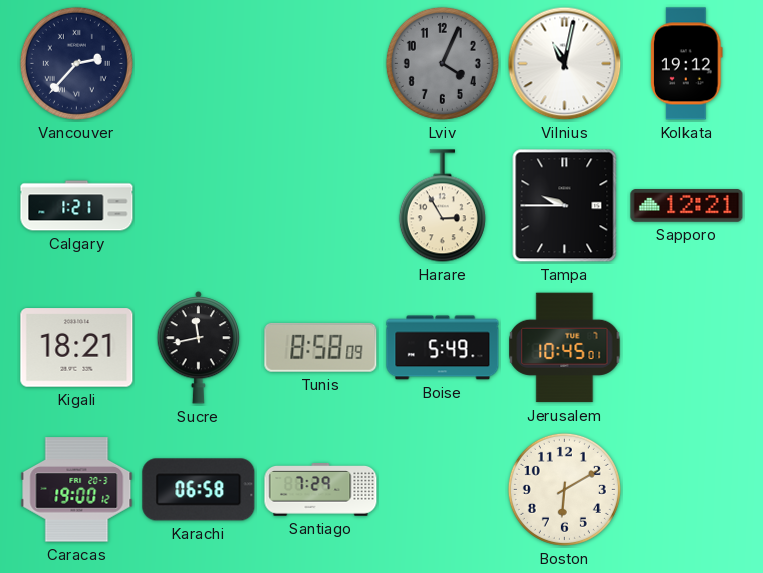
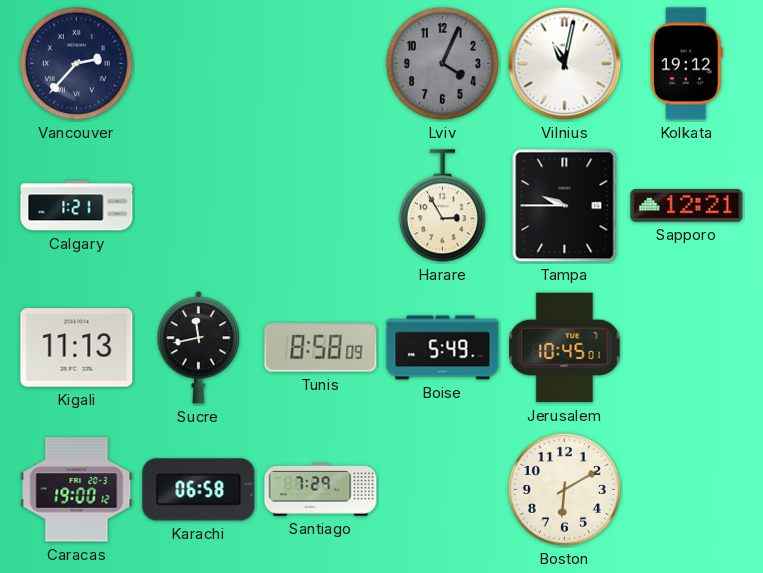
Kigali: 18:21 -> 11:13 (77, 348)
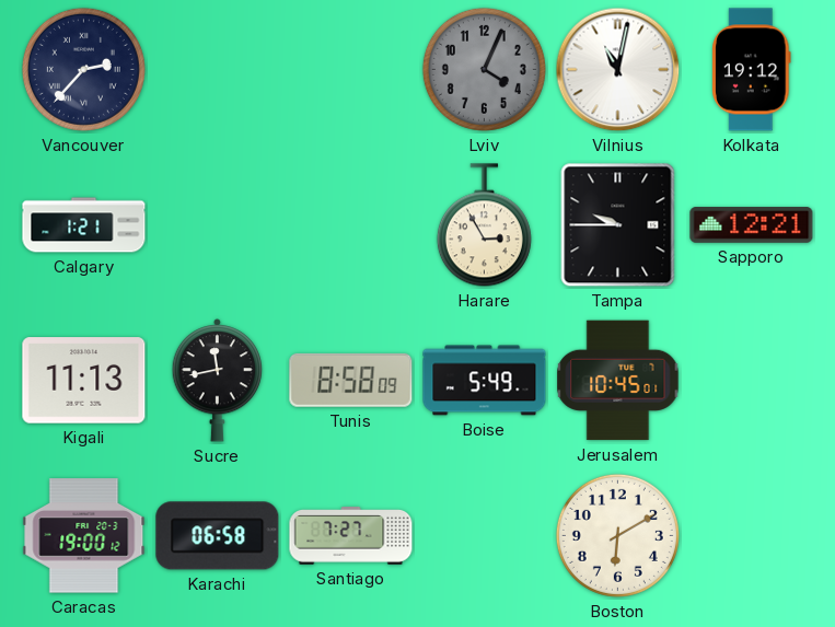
Santiago: 7:29 -> 7:27 (351, 536)
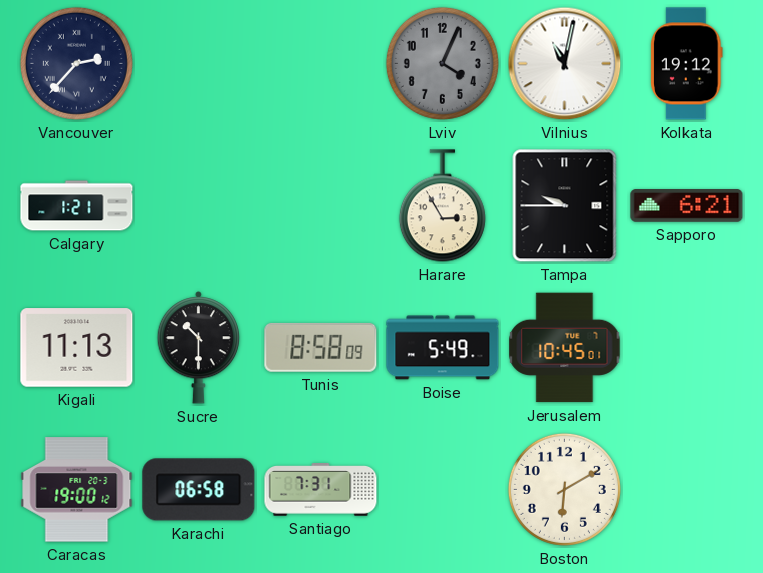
Sapporo: 12:21 -> 6:21 (687, 206)
Sucre: 11:43 -> 10:30 (199, 348)
Santiago: 7:27 -> 7:31 (321, 490)
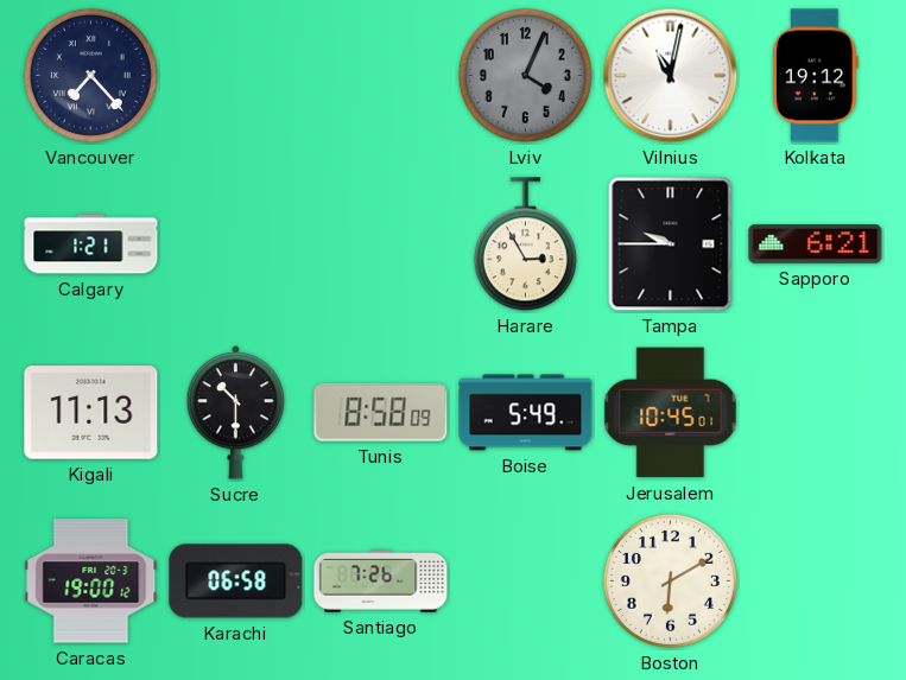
Vancouver: 2:37 -> 7:23 (90, 75)
Santiago: 7:31 -> 7:26 (381, 582)
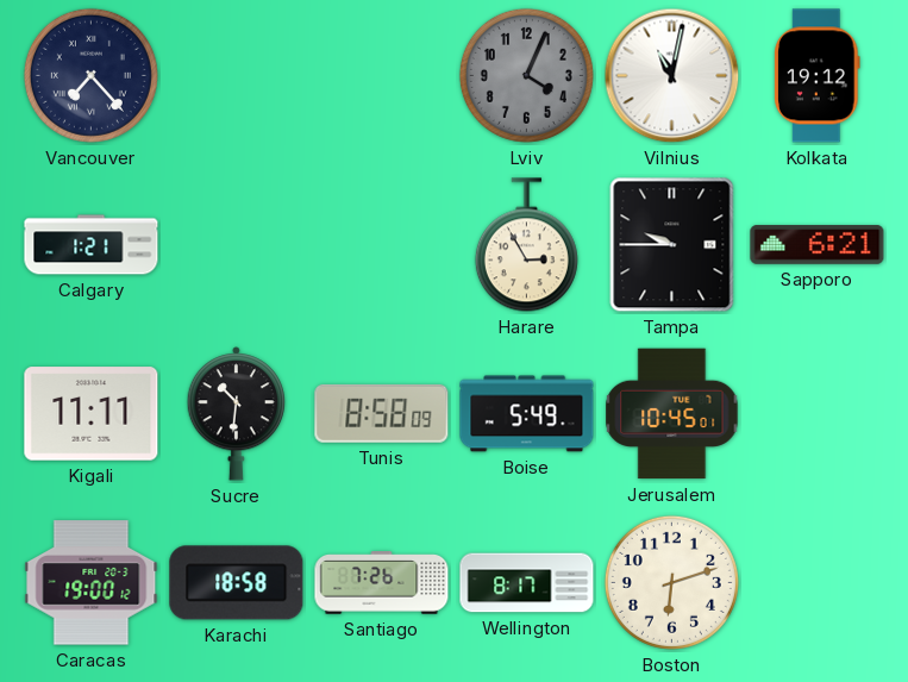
Kigali: 11:13 -> 11:11 (92, 414)
Sucre: 10:30 -> 10:31 (237, 414)
Karachi: 06:58 -> 18:58 (237, 583)
Wellington: none -> 8:17 (527, 583)
Boston: 6:10 -> 6:12 (671, 582)
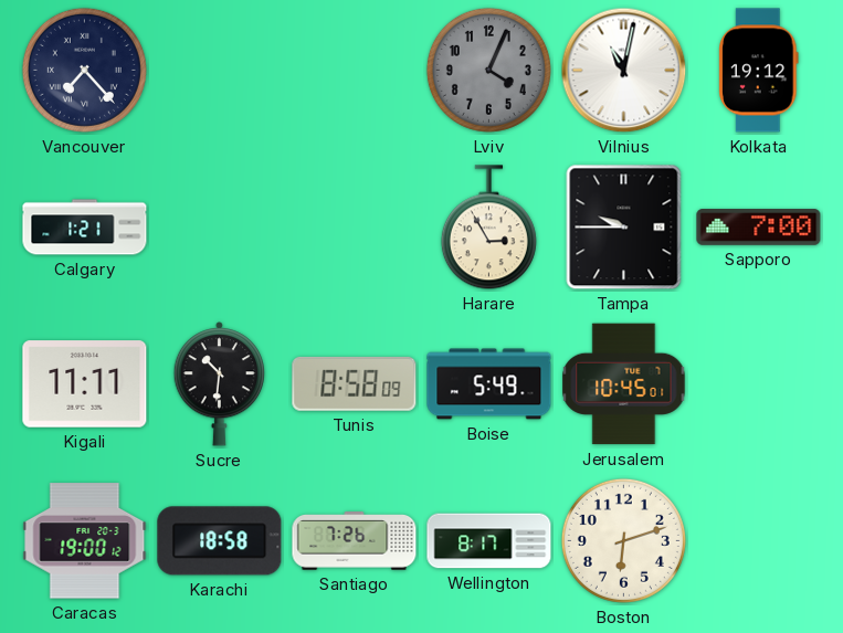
Sapporo: 6:21 -> 7:00 (759, 228)
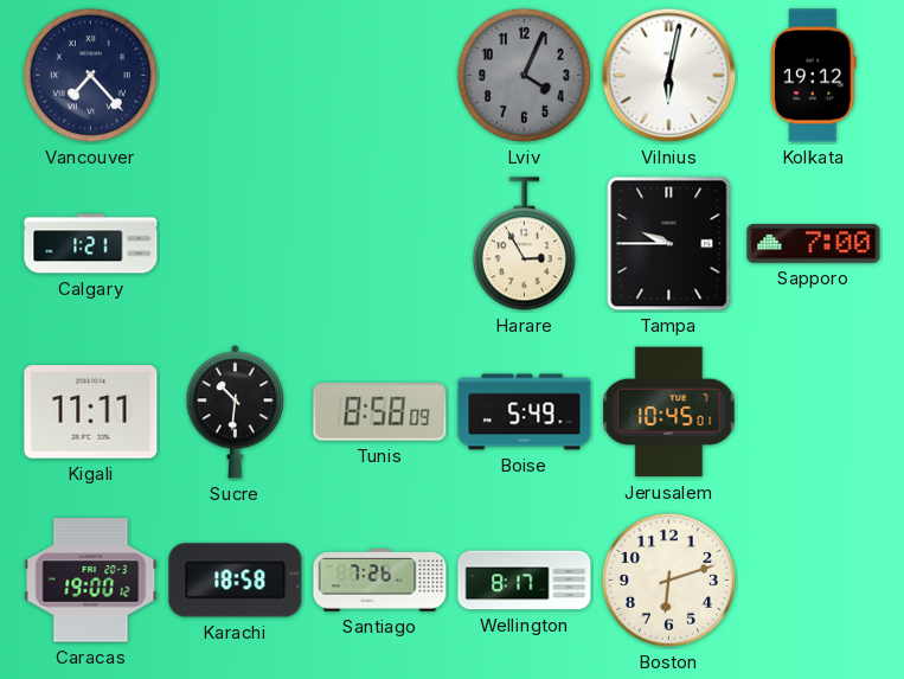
Vilnius: 11:02 -> 6:02 (669, 76)
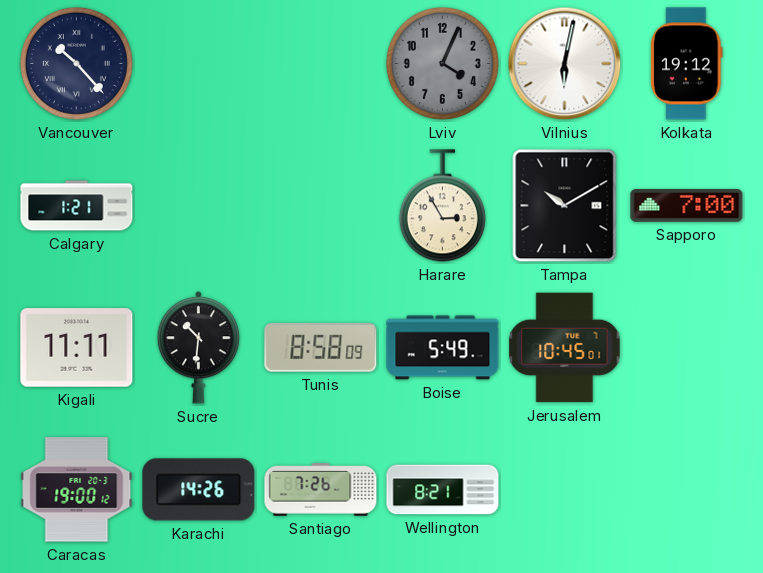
Vancouver: 7:23 -> 10:23 (76, 63)
Tampa: 9:45 -> 10:10 (565, 206)
Karachi: 18:58 -> 14:26 (199, 490)
Wellington: 8:17 -> 8:21 (443, 490)
Boston: 6:12 -> none (668, 579)
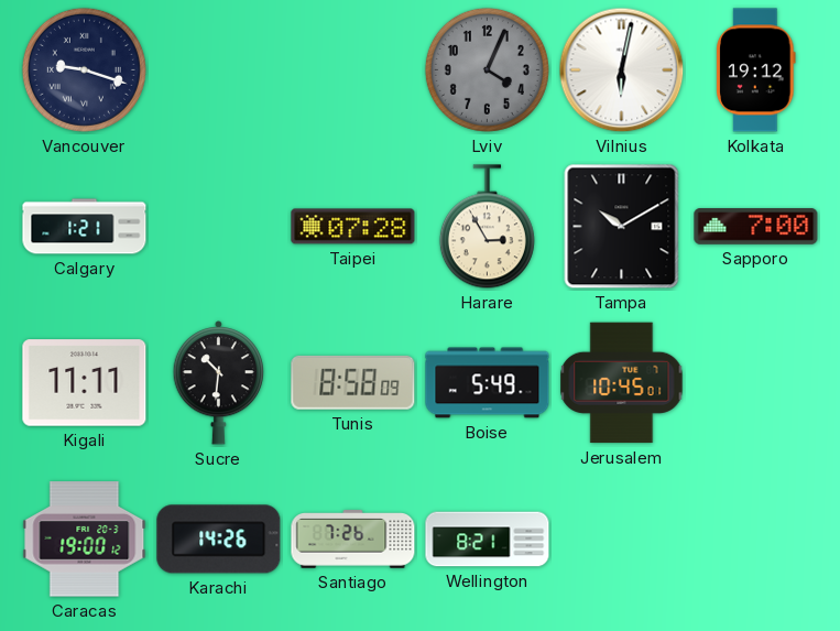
Vancouver: 10:23 -> 9:18 (84, 69)
Taipei: none -> 07:28 (353, 227)
